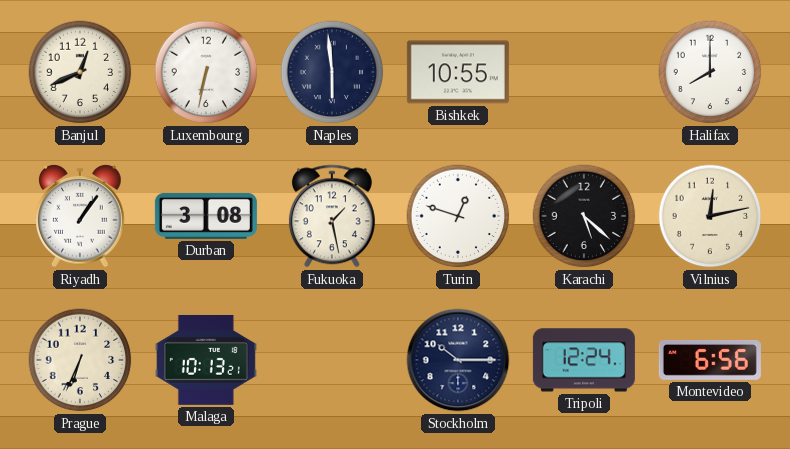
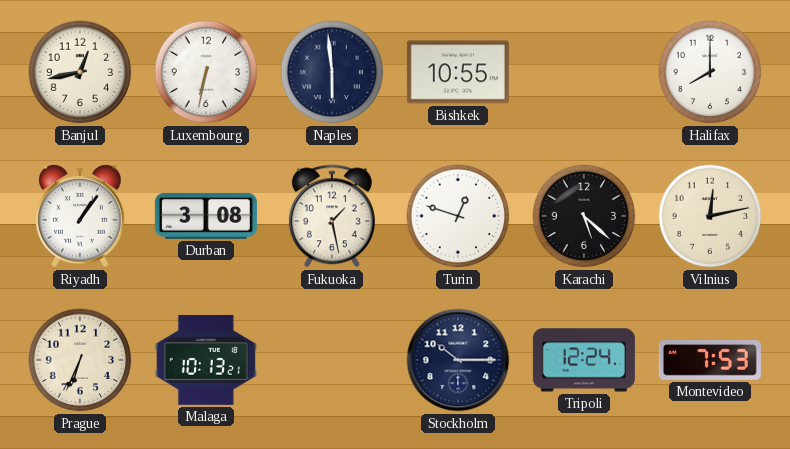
Banjul: 12:41 -> 12:43 (80, 72)
Montevideo: 6:56 -> 7:53 (710, 361)
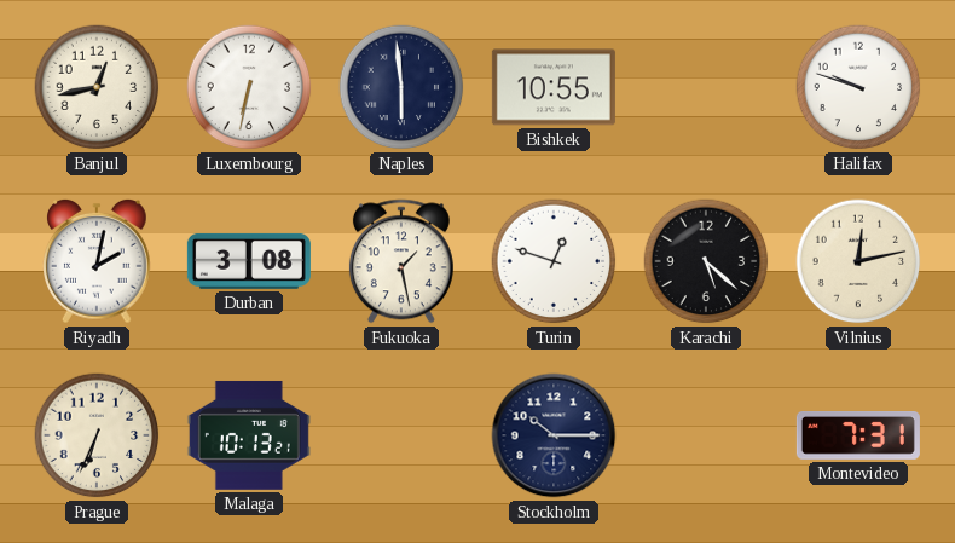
Halifax: 8:00 -> 9:48 (858, 87)
Riyadh: 1:06 -> 2:02 (98, 261)
Tripoli: 12:24 -> none (584, 360)
Montevideo: 7:53 -> 7:31 (858, 437)
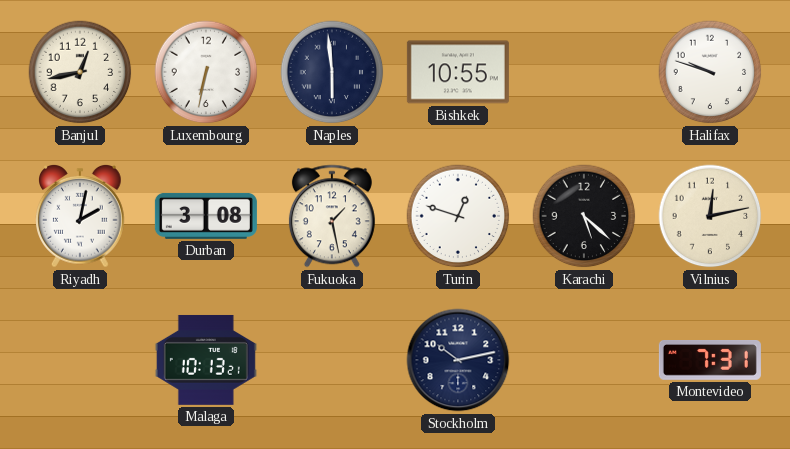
Prague: 6:34 -> none (97, 435)
Stockholm: 10:15 -> 10:13 (458, 360)
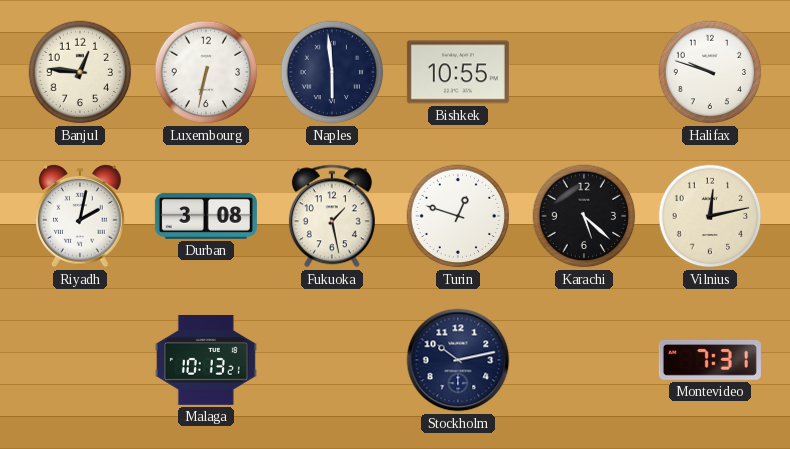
Banjul: 12:43 -> 12:46 (80, 72)
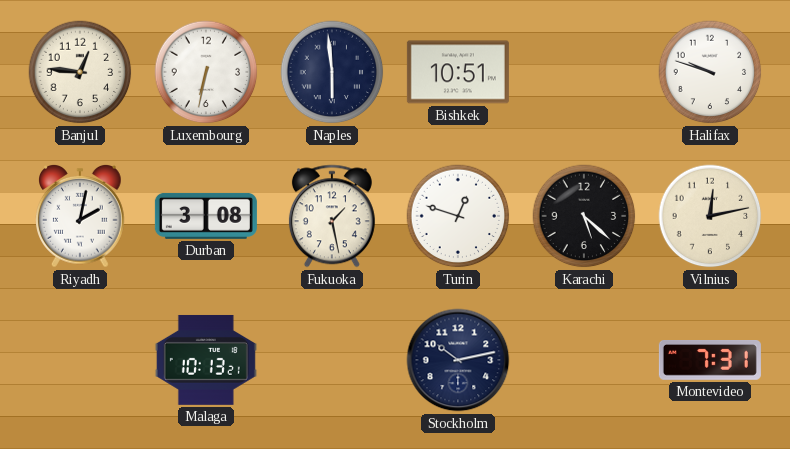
Bishkek: 10:55 -> 10:51 (458, 72)
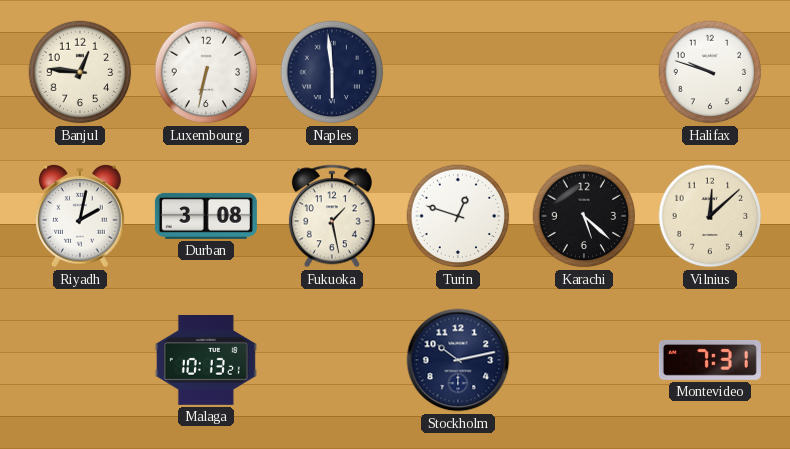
Bishkek: 10:51 -> none (458, 72)
Vilnius: 12:13 -> 12:08 (710, 216)
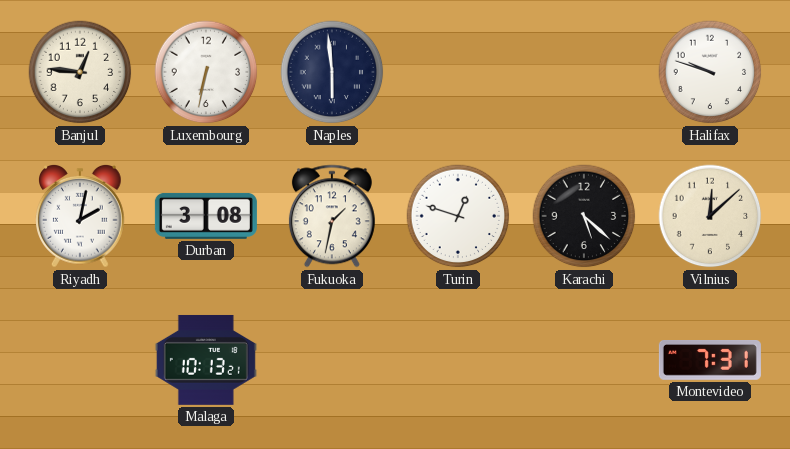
Fukuoka: 1:28 -> 1:32 (332, 216)
Stockholm: 10:13 -> none (458, 360)
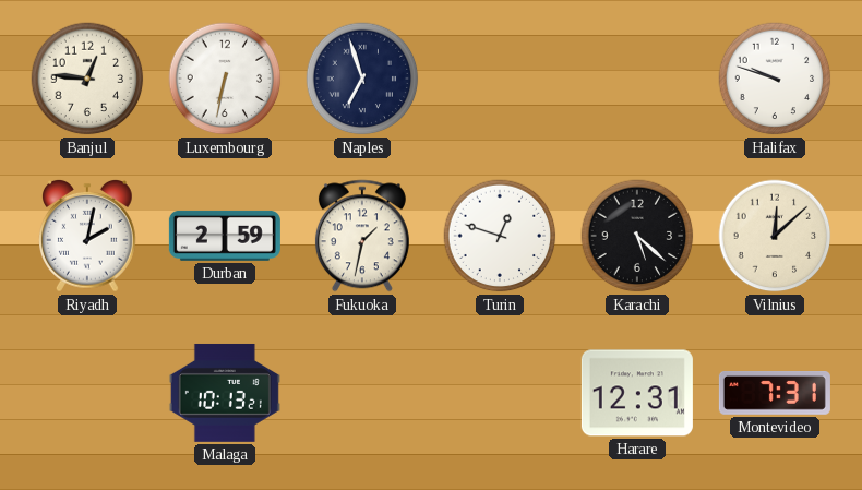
Naples: 5:59 -> 6:57 (362, 79)
Durban: 3:08 -> 2:59 (225, 236)
Harare: none -> 12:31 (637, 393)
